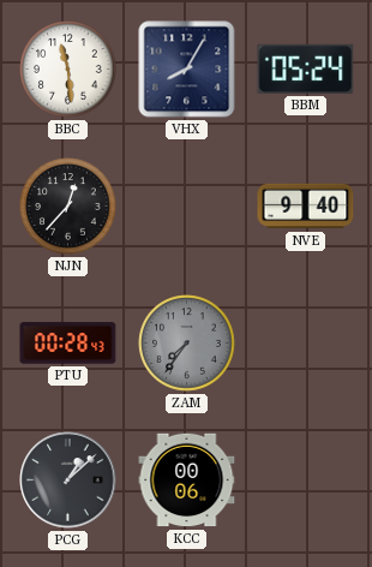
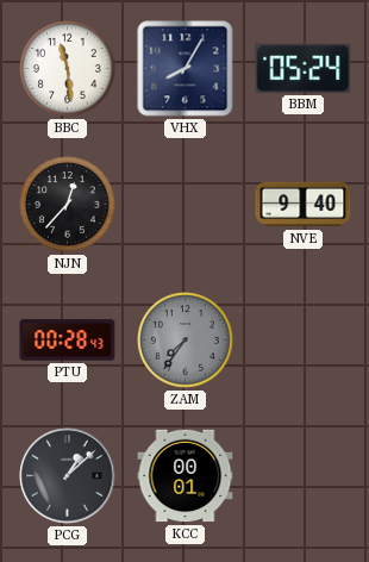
KCC: 00:06 -> 00:01 (186, 476)
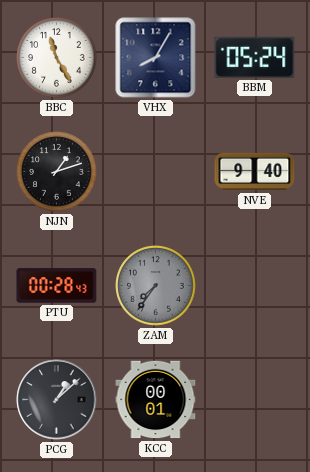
BBC: 11:29 -> 11:25 (57, 58)
NJN: 12:37 -> 1:12 (57, 172)
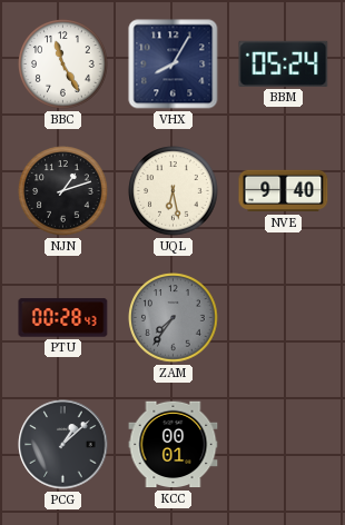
UQL: none -> 6:28 (174, 191)
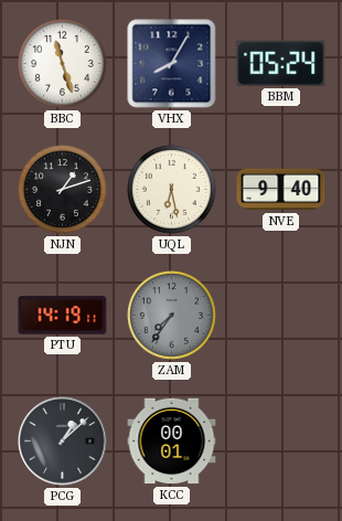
BBC: 11:25 -> 11:27 (63, 64)
PTU: 00:28 -> 14:19 (63, 316)
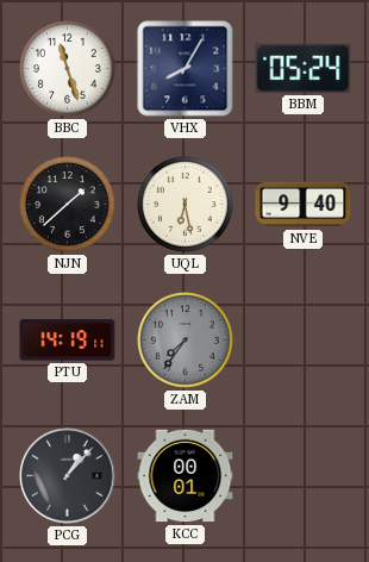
NJN: 1:12 -> 1:38 (68, 205)
PCG: 1:08 -> 1:07 (68, 476)
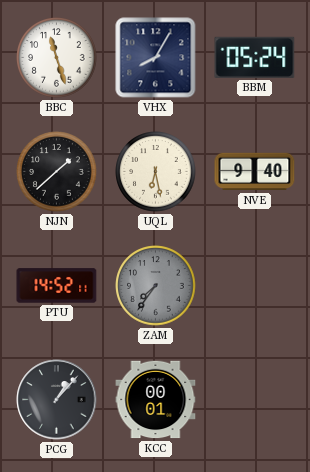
PTU: 14:19 -> 14:52 (57, 286)
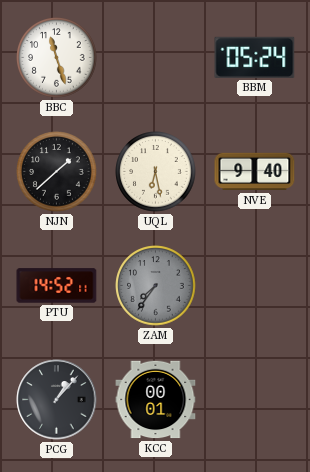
VHX: 8:05 -> none (156, 58)
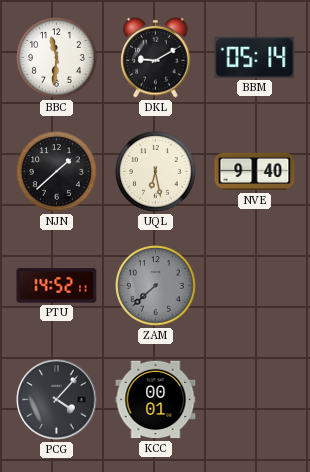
BBC: 11:27 -> 11:31 (57, 58)
DKL: none -> 9:10 (156, 57)
BBM: 05:24 -> 05:14 (255, 57)
ZAM: 7:36 -> 7:38 (156, 286)
PCG: 1:07 -> 4:07 (57, 400)
